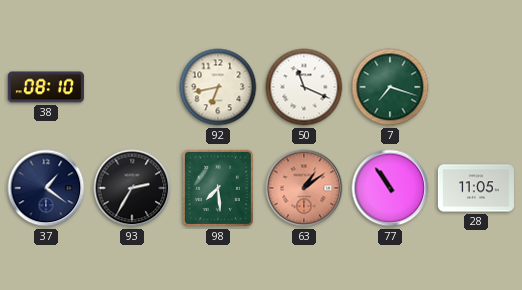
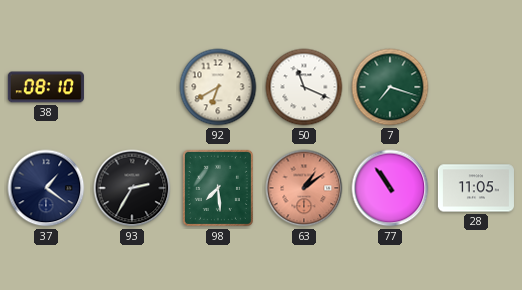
92: 6:43 -> 6:40 (218, 87)
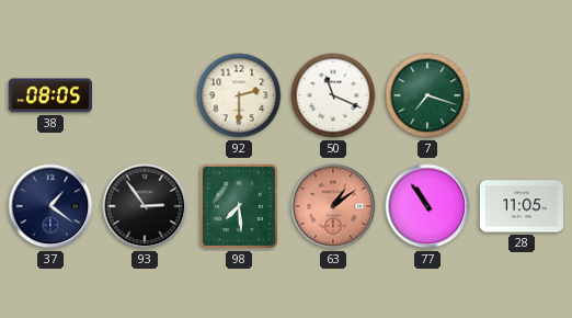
38: 08:10 -> 08:05 (50, 95)
92: 6:40 -> 2:30 (239, 95)
93: 2:35 -> 2:54 (145, 206)
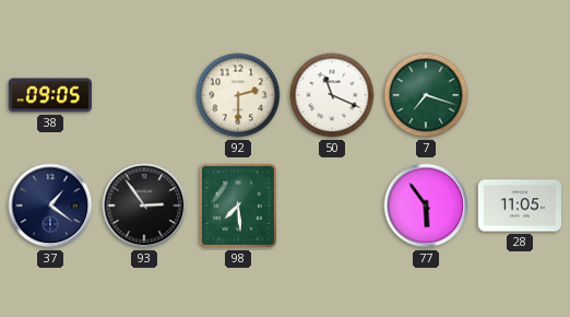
38: 08:05 -> 09:05 (50, 95)
63: 1:09 -> none (333, 206)
77: 10:54 -> 5:54 (426, 206)
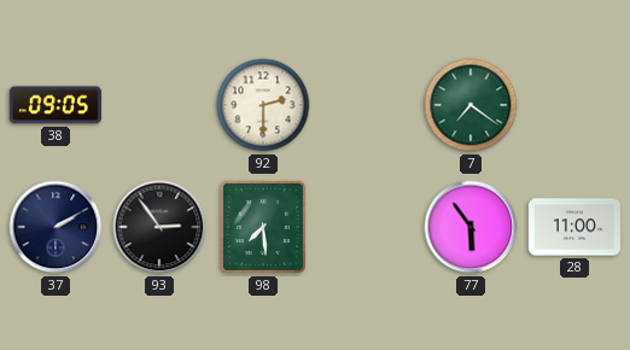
50: 11:19 -> none (332, 95)
7: 7:18 -> 7:21 (471, 105)
37: 1:21 -> 2:10 (56, 227)
28: 11:05 -> 11:00 (574, 227)
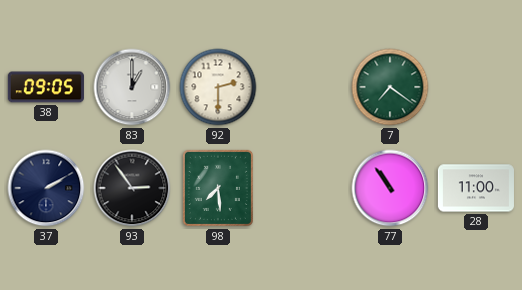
83: none -> 1:00 (132, 87)
77: 5:54 -> 10:54 (390, 188)
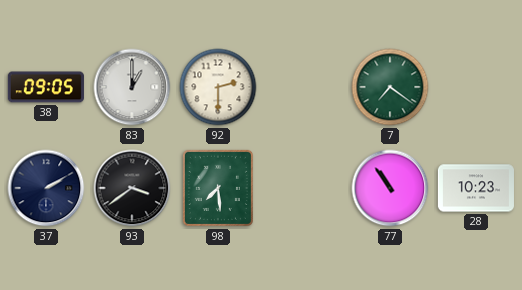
93: 2:54 -> 3:39 (132, 188)
28: 11:00 -> 10:23 (476, 188)
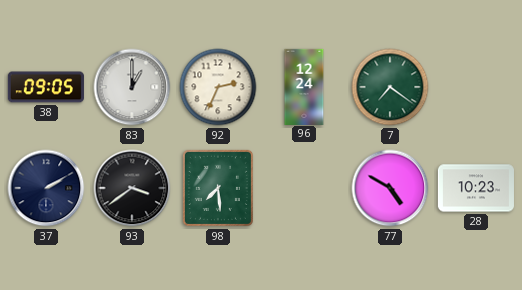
92: 2:30 -> 2:34 (218, 87)
96: none -> 12:24 (304, 86)
77: 10:54 -> 4:50 (390, 188)
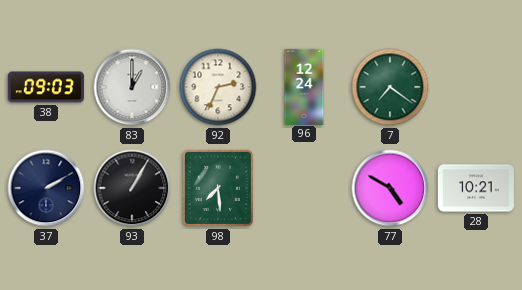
38: 09:05 -> 09:03 (46, 87)
93: 3:39 -> 1:05 (132, 188)
28: 10:23 -> 10:21 (476, 188)
